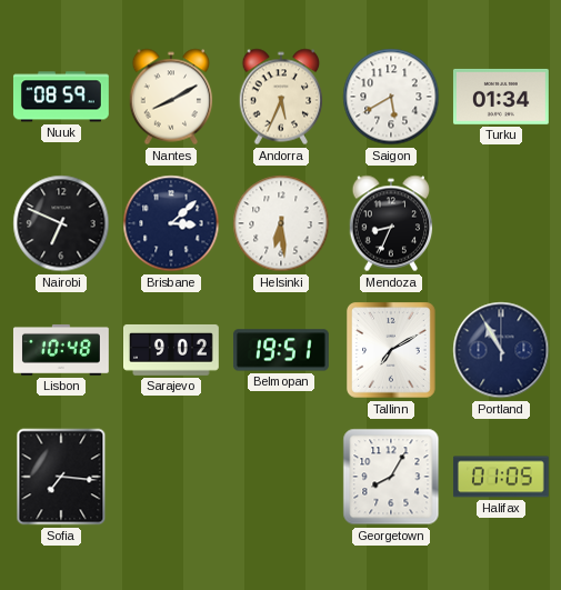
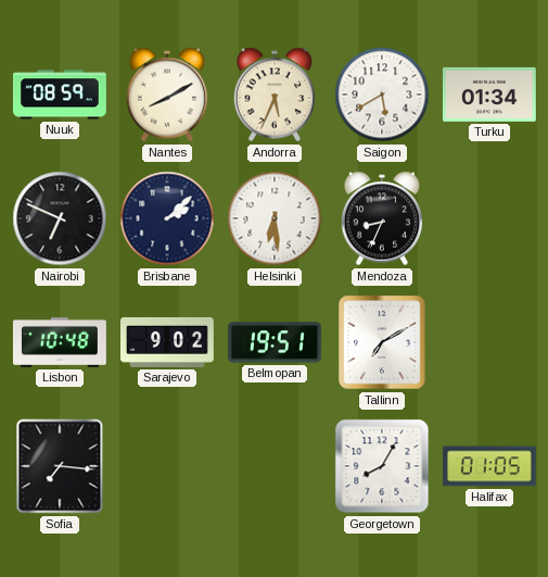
Brisbane: 3:08 -> 2:08 (167, 218)
Portland: 10:55 -> none (501, 350)
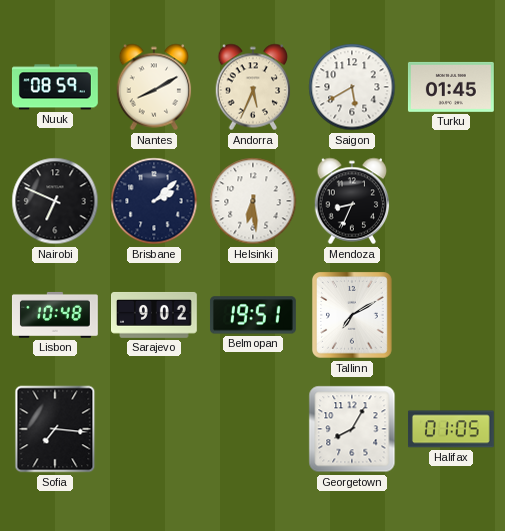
Turku: 01:34 -> 01:45 (451, 87)
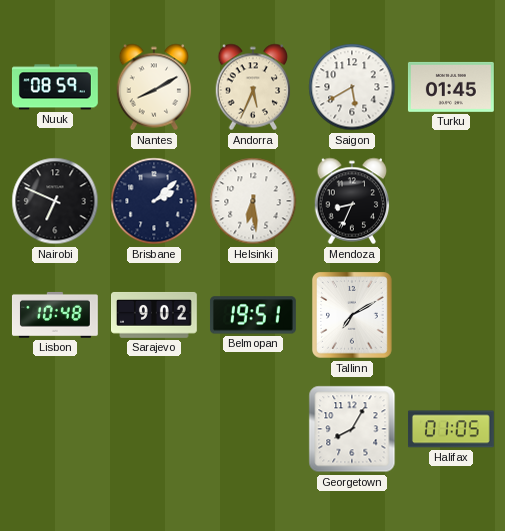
Sofia: 7:16 -> none (55, 429)
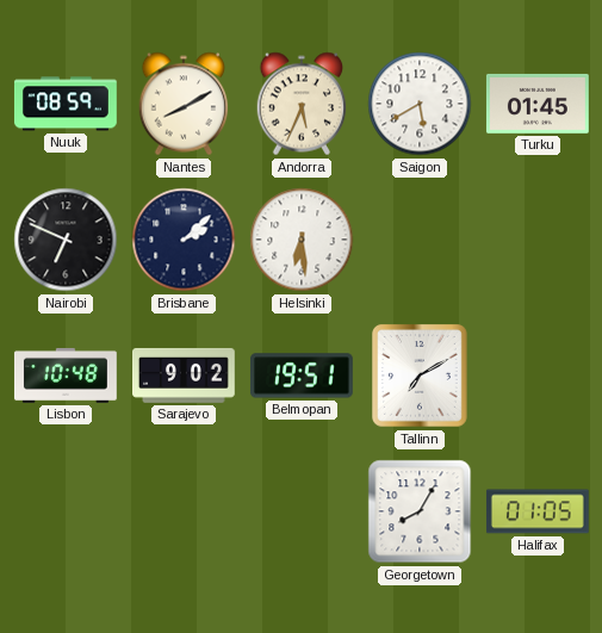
Mendoza: 8:34 -> none (352, 201)
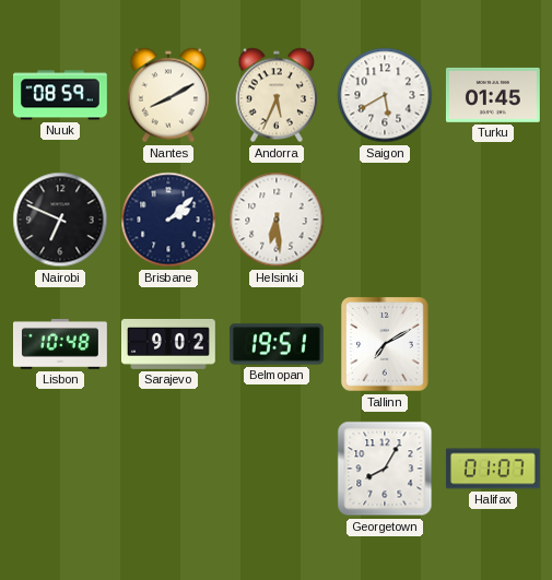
Halifax: 01:05 -> 01:07 (493, 469)
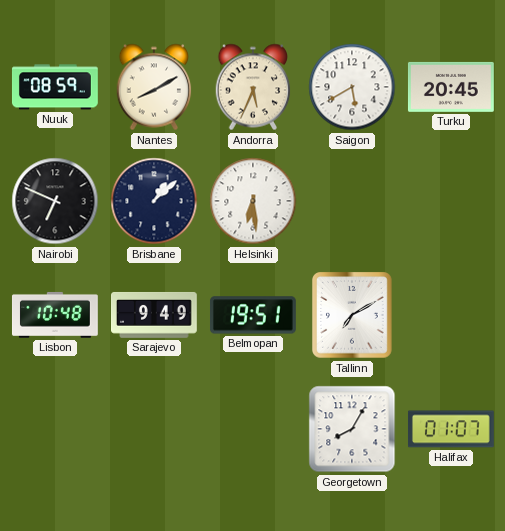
Turku: 01:45 -> 20:45 (451, 87)
Brisbane: 2:08 -> 1:08 (154, 201)
Sarajevo: 9:02 -> 9:49 (154, 315)
